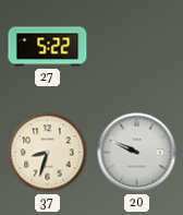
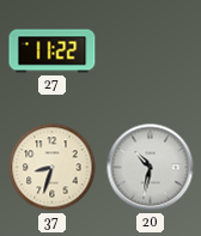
27: 5:22 -> 11:22 (53, 52)
20: 9:49 -> 10:32 (151, 168)
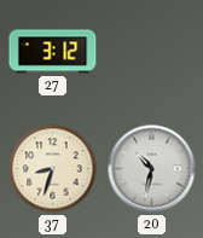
27: 11:22 -> 3:12 (53, 52)
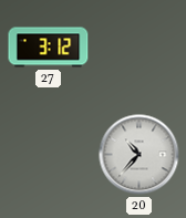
37: 8:33 -> none (53, 169)
20: 10:32 -> 10:37 (139, 155)
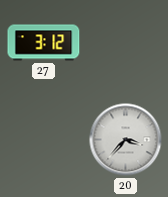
20: 10:37 -> 3:37 (126, 140)
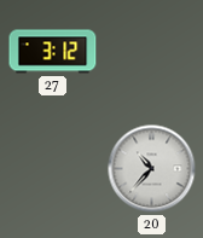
20: 3:37 -> 10:37 (152, 169)
